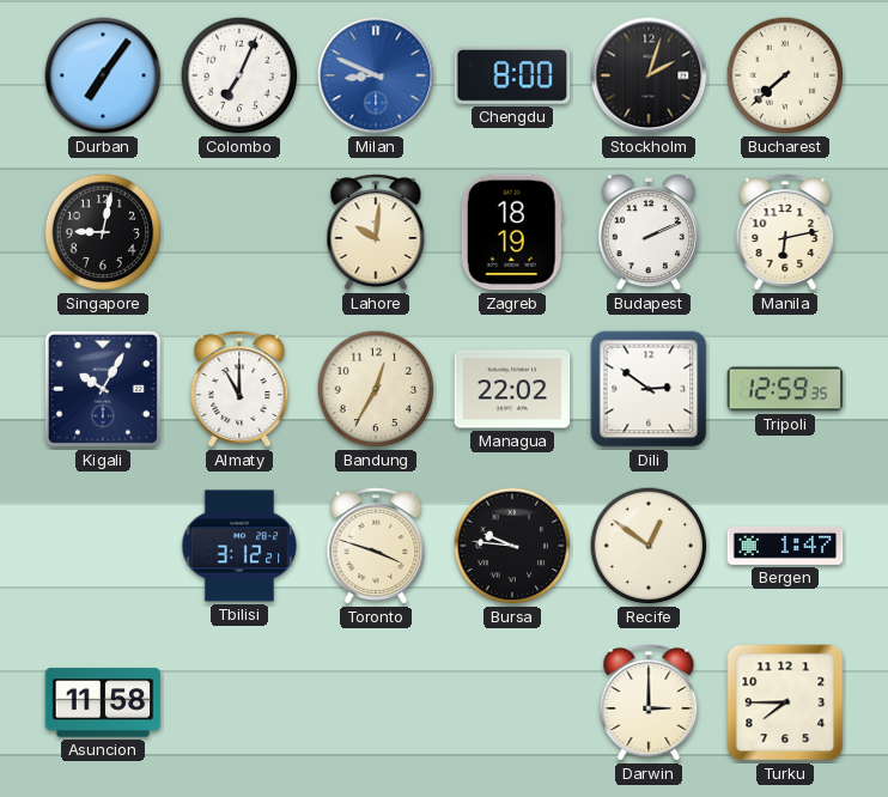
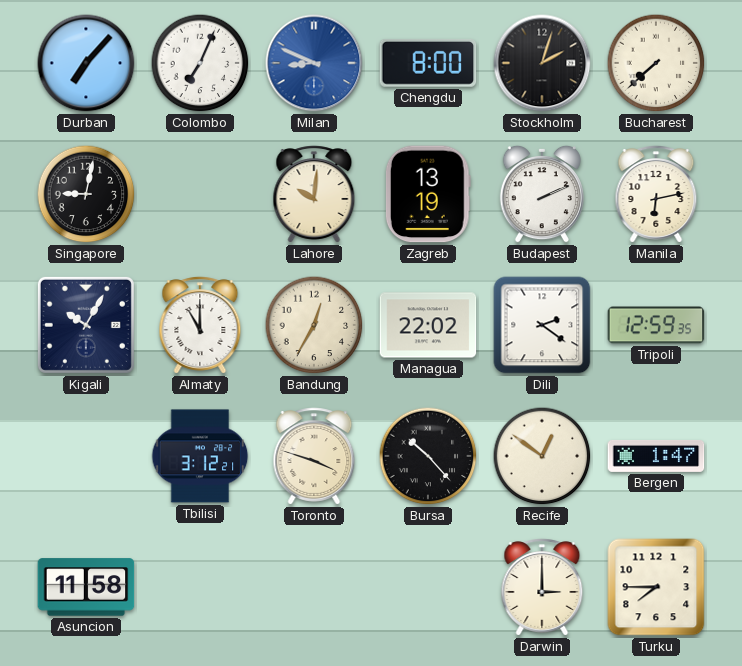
Durban: 7:06 -> 7:07 (86, 63)
Zagreb: 18:19 -> 13:19 (428, 194)
Dili: 2:51 -> 2:21 (542, 325)
Bursa: 9:46 -> 10:23 (428, 456)
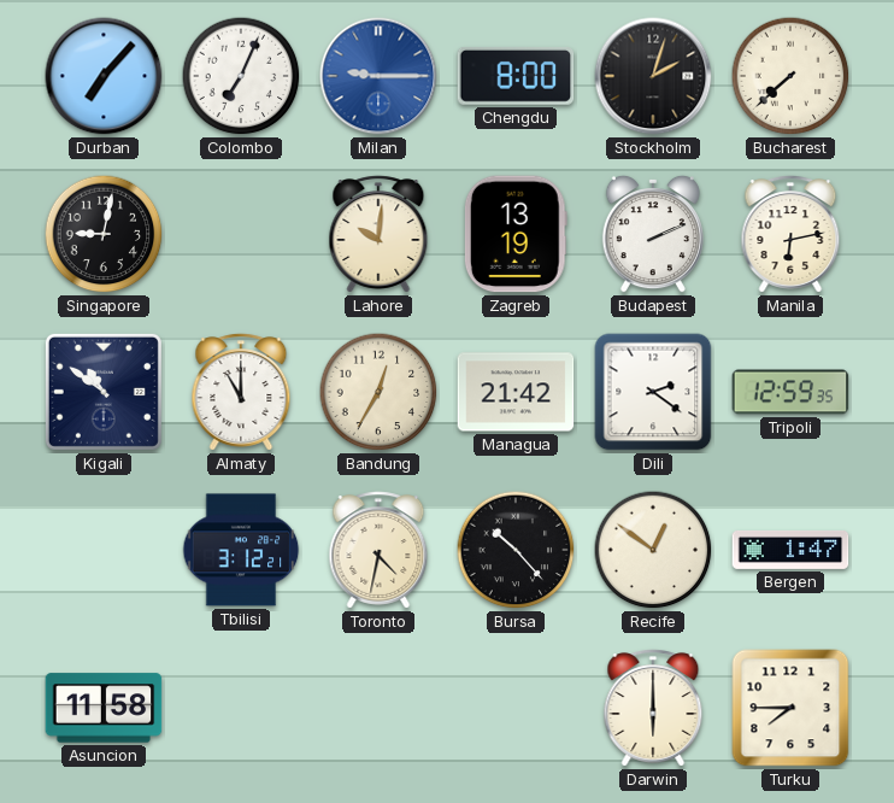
Milan: 8:49 -> 9:15 (378, 76)
Kigali: 10:05 -> 10:51 (104, 392)
Managua: 22:02 -> 21:42 (516, 392)
Toronto: 3:48 -> 4:32 (378, 550)
Darwin: 3:00 -> 6:00 (653, 708)
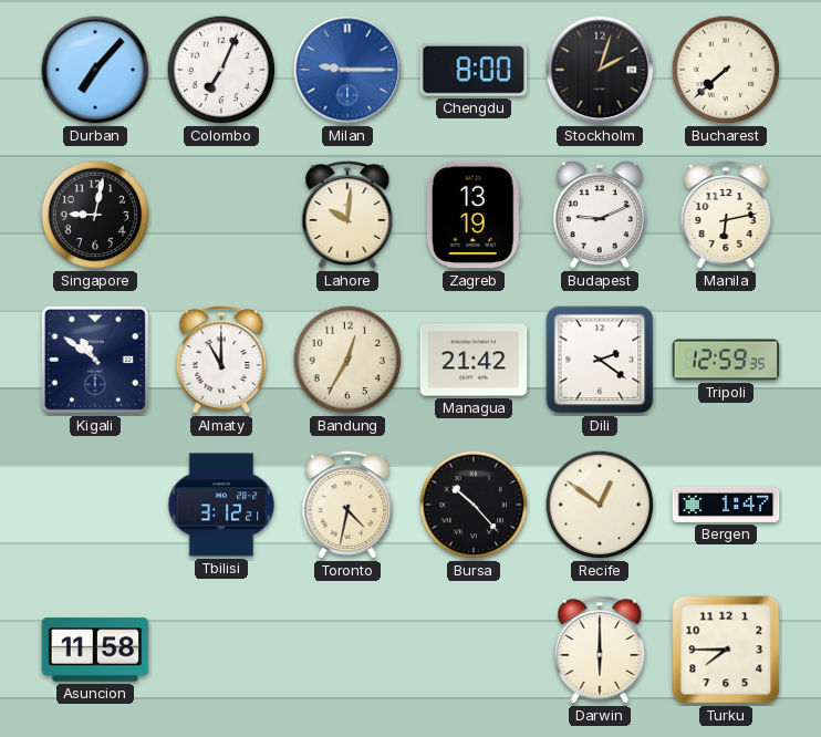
Budapest: 2:11 -> 9:11 (600, 215)
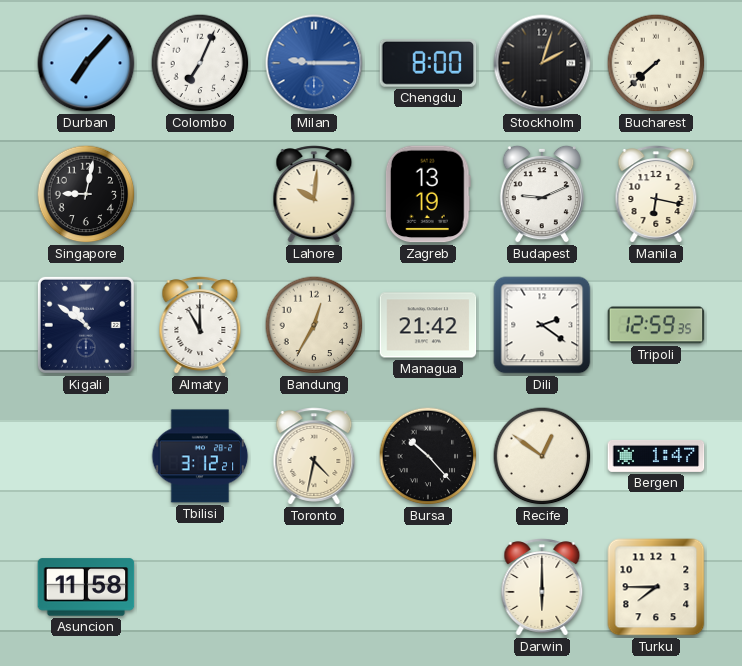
Manila: 6:13 -> 6:17 (656, 194)
